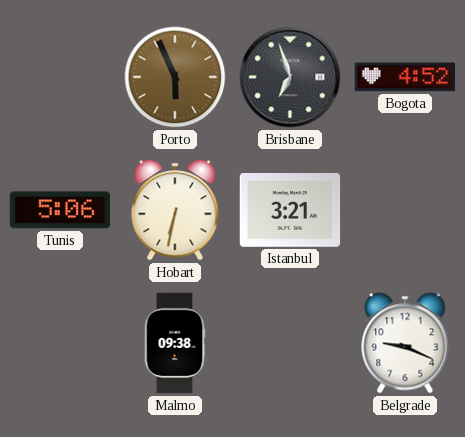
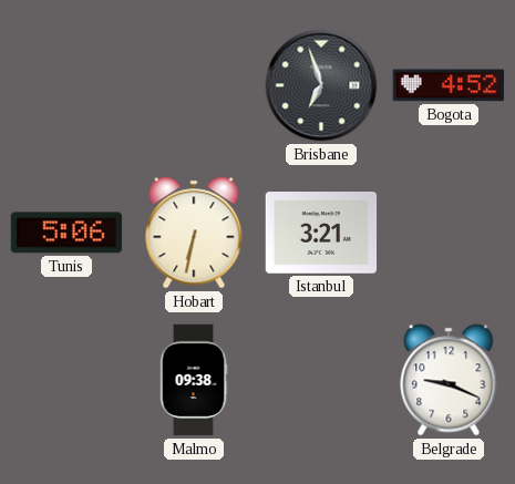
Porto: 5:56 -> none (175, 77)
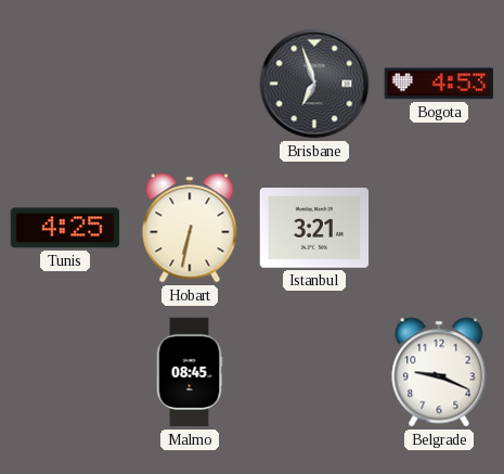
Bogota: 4:52 -> 4:53 (438, 84)
Tunis: 5:06 -> 4:25 (65, 228)
Malmo: 09:38 -> 08:45 (190, 372)
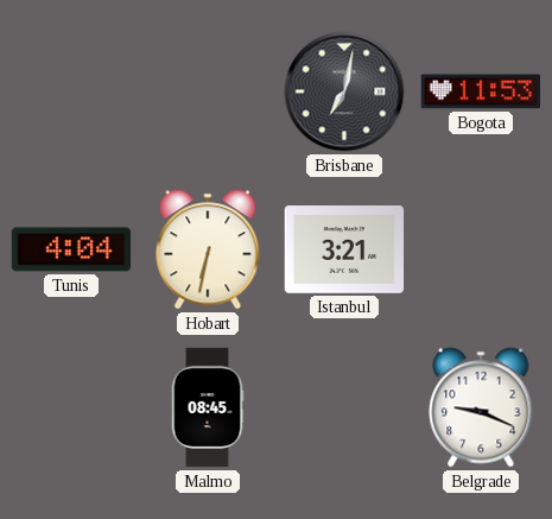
Brisbane: 6:57 -> 7:02 (344, 91)
Bogota: 4:53 -> 11:53 (480, 91)
Tunis: 4:25 -> 4:04 (71, 249)
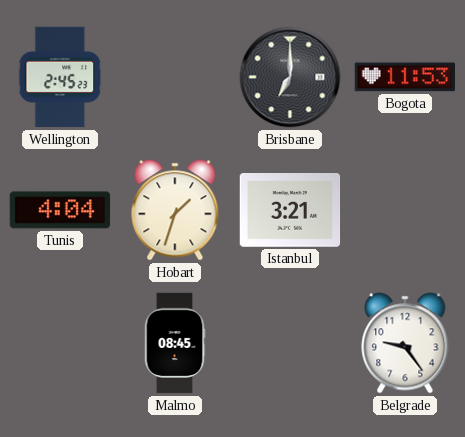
Wellington: none -> 2:45 (60, 77)
Brisbane: 7:02 -> 7:00 (290, 77)
Hobart: 6:32 -> 1:33 (175, 210)
Belgrade: 9:19 -> 9:24 (405, 343)
